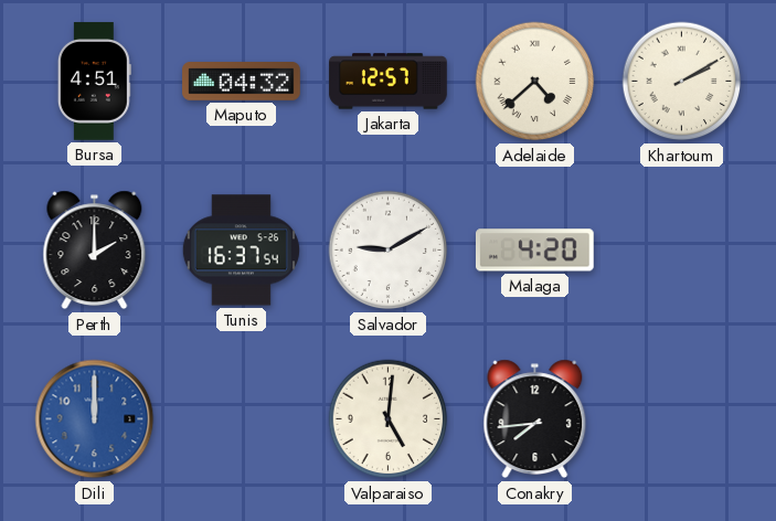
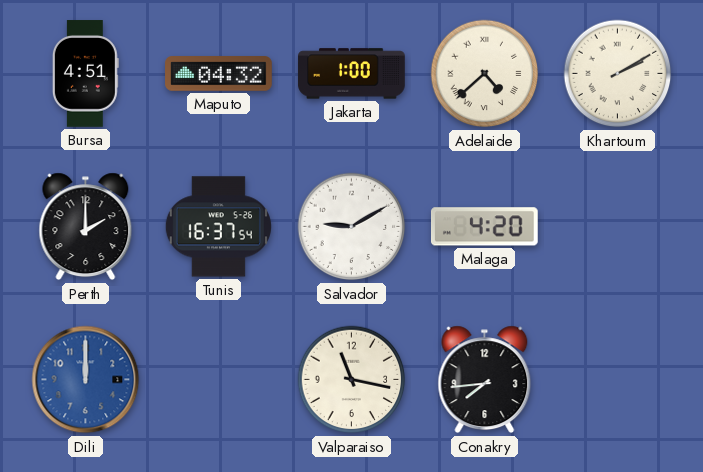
Jakarta: 12:57 -> 1:00 (352, 74)
Valparaiso: 5:01 -> 11:17 (352, 380)
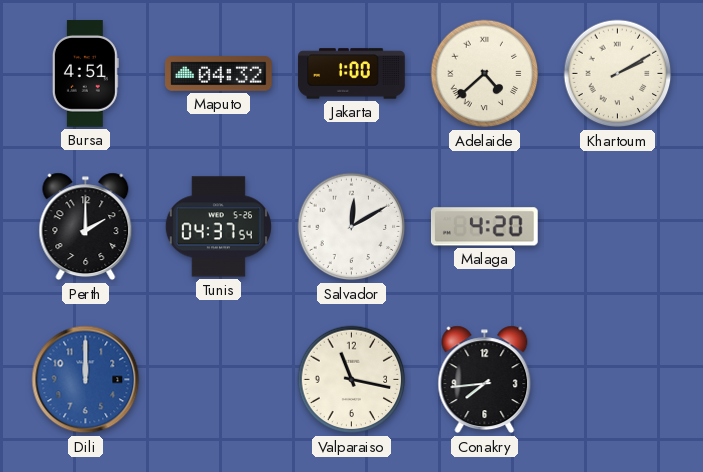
Tunis: 16:37 -> 04:37 (218, 227)
Salvador: 9:10 -> 12:10 (352, 227)
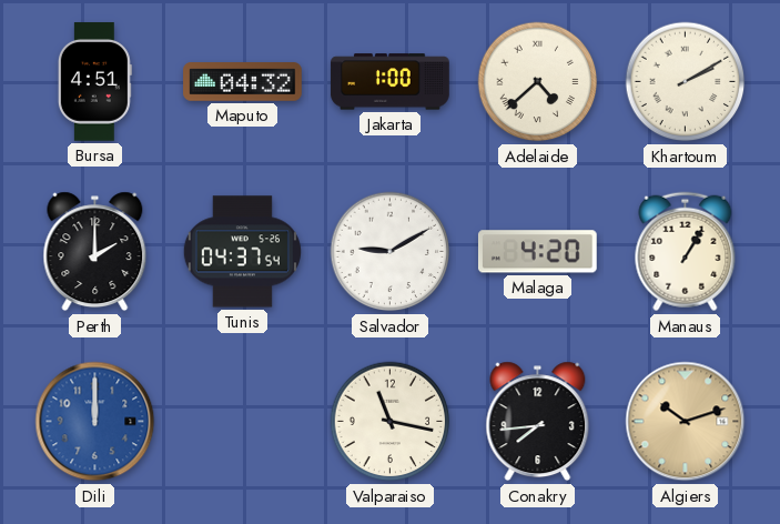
Salvador: 12:10 -> 9:10 (391, 252)
Manaus: none -> 1:05 (686, 252)
Algiers: none -> 10:12 (686, 422)
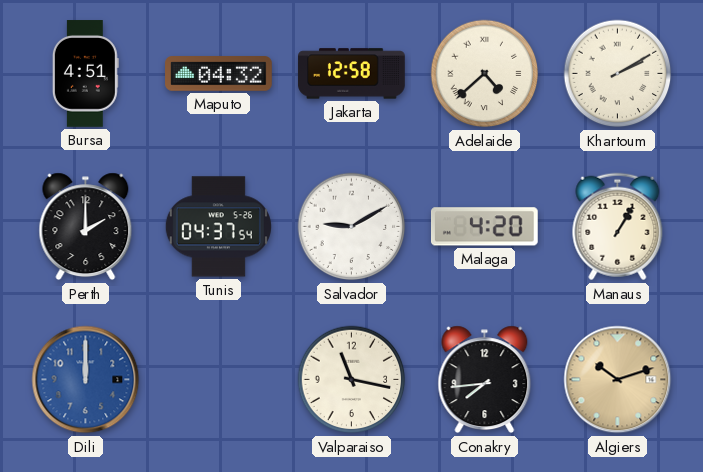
Jakarta: 1:00 -> 12:58 (352, 74)
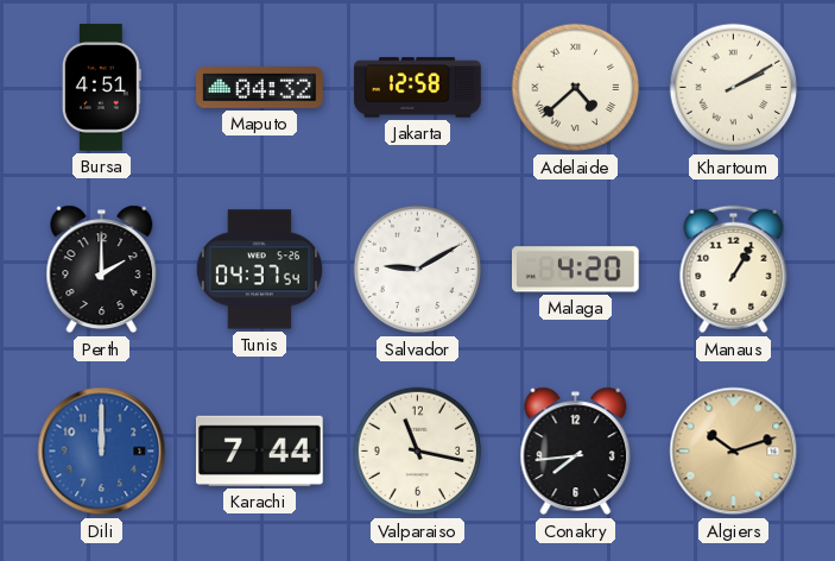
Karachi: none -> 7:44 (260, 450)
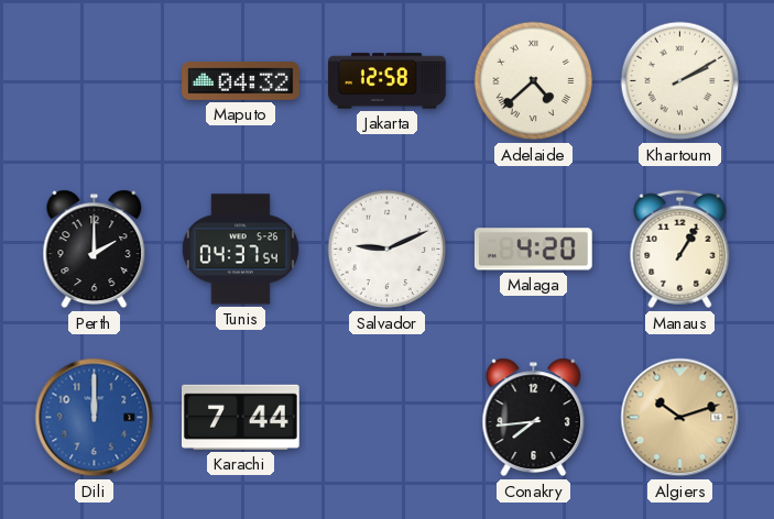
Bursa: 4:51 -> none (101, 88)
Salvador: 9:10 -> 9:11 (388, 250)
Valparaiso: 11:17 -> none (418, 452)
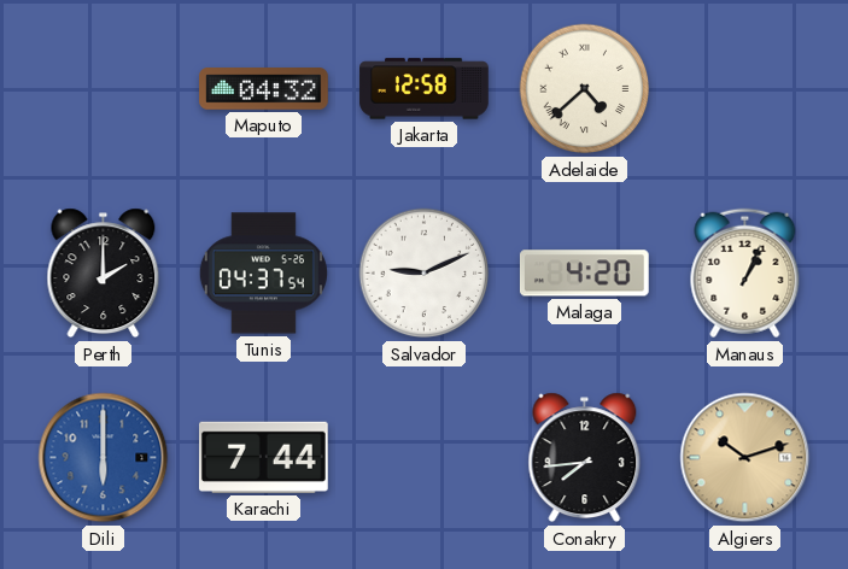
Khartoum: 2:10 -> none (680, 81)
Manaus: 1:05 -> 1:04 (745, 274)
Dili: 12:00 -> 6:00 (104, 458)
